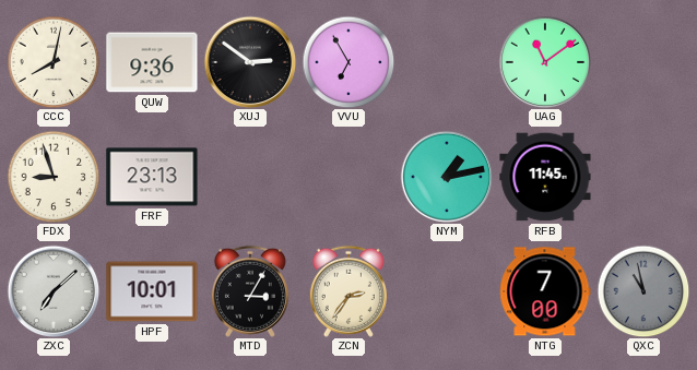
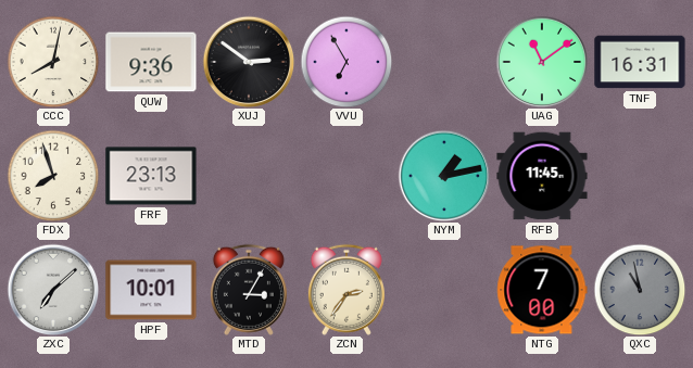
TNF: none -> 16:31 (640, 62)
FDX: 8:57 -> 7:57 (53, 176)
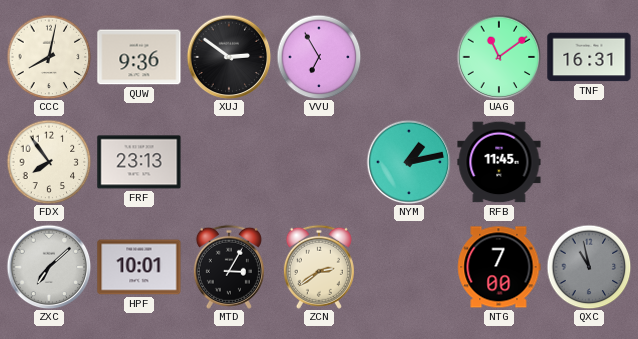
FDX: 7:57 -> 7:54 (49, 162)
ZCN: 2:36 -> 2:39 (319, 267)
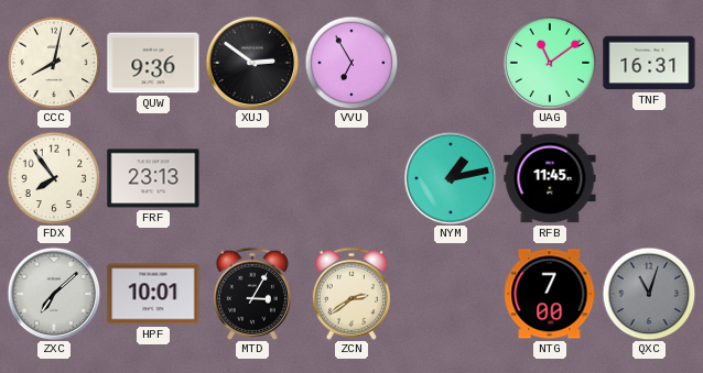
QXC: 10:58 -> 11:03 (649, 294)
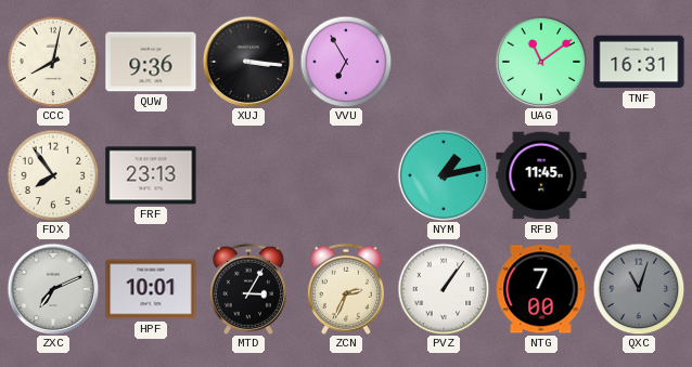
XUJ: 2:51 -> 3:16 (248, 62)
ZXC: 7:08 -> 7:11 (53, 289)
ZCN: 2:39 -> 2:34 (346, 289)
PVZ: none -> 1:06 (444, 289)
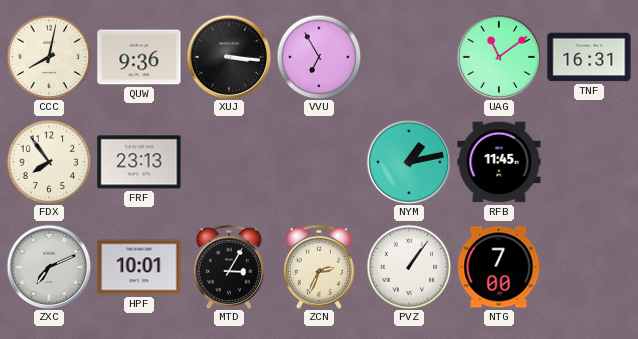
QXC: 11:03 -> none (639, 289)
